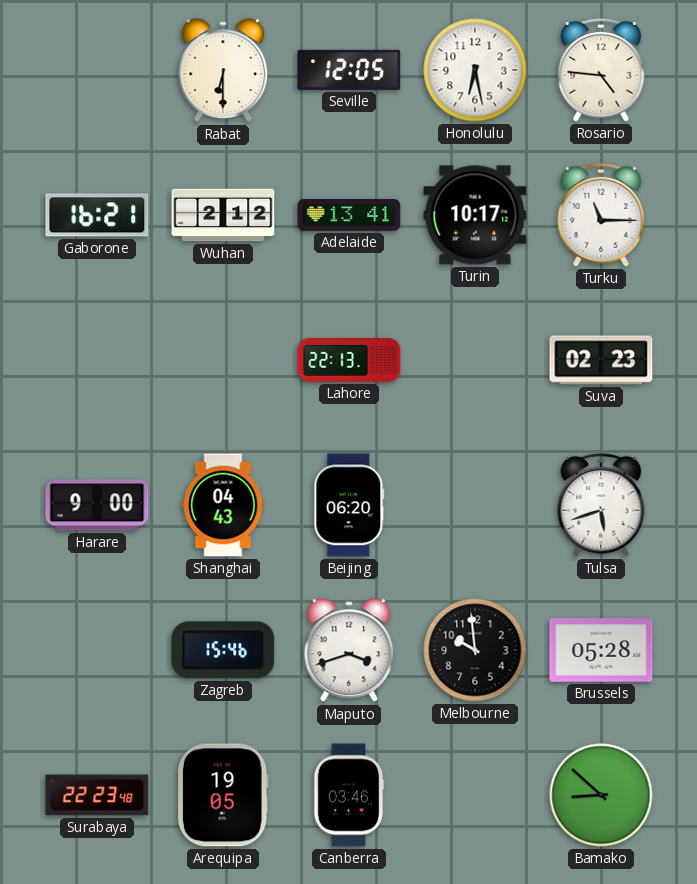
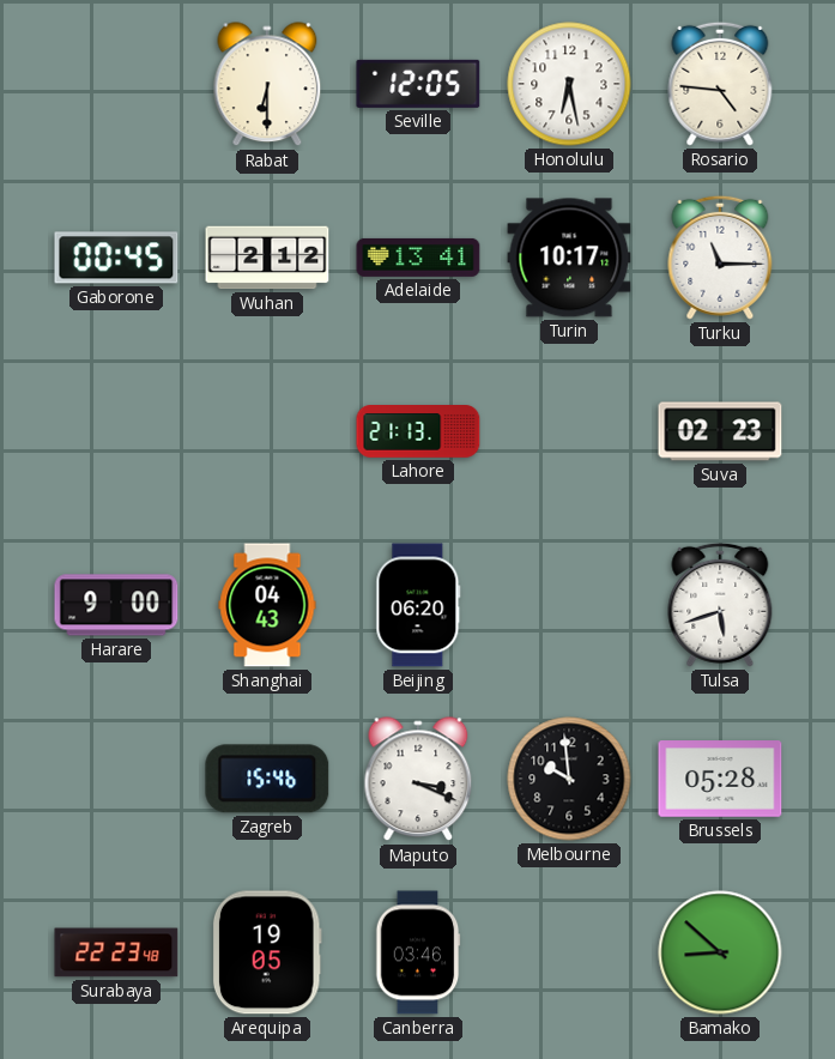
Gaborone: 16:21 -> 00:45 (116, 258)
Lahore: 22:13 -> 21:13 (418, 431)
Maputo: 3:42 -> 3:19 (418, 780)
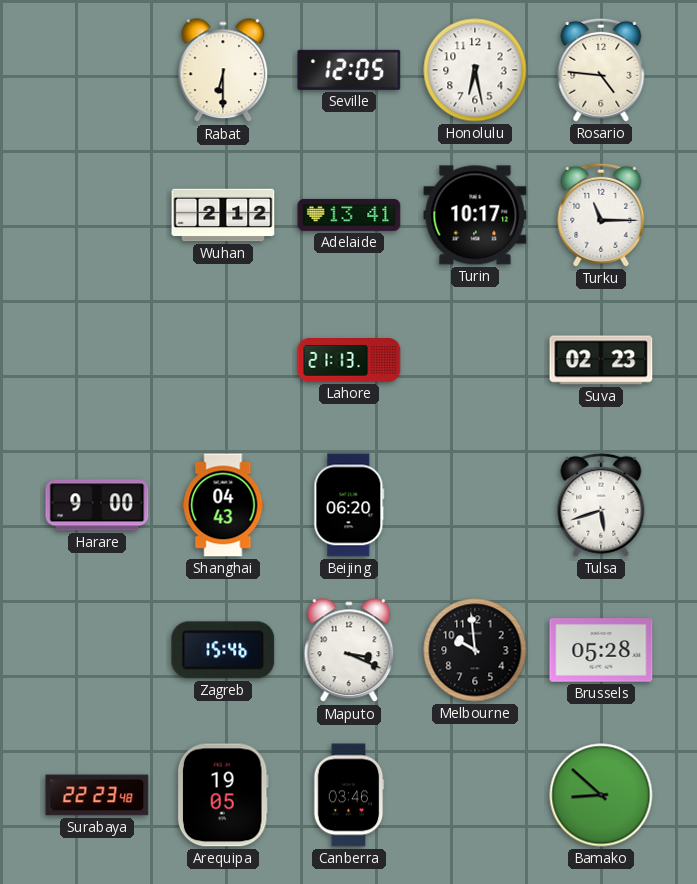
Gaborone: 00:45 -> none (116, 258)
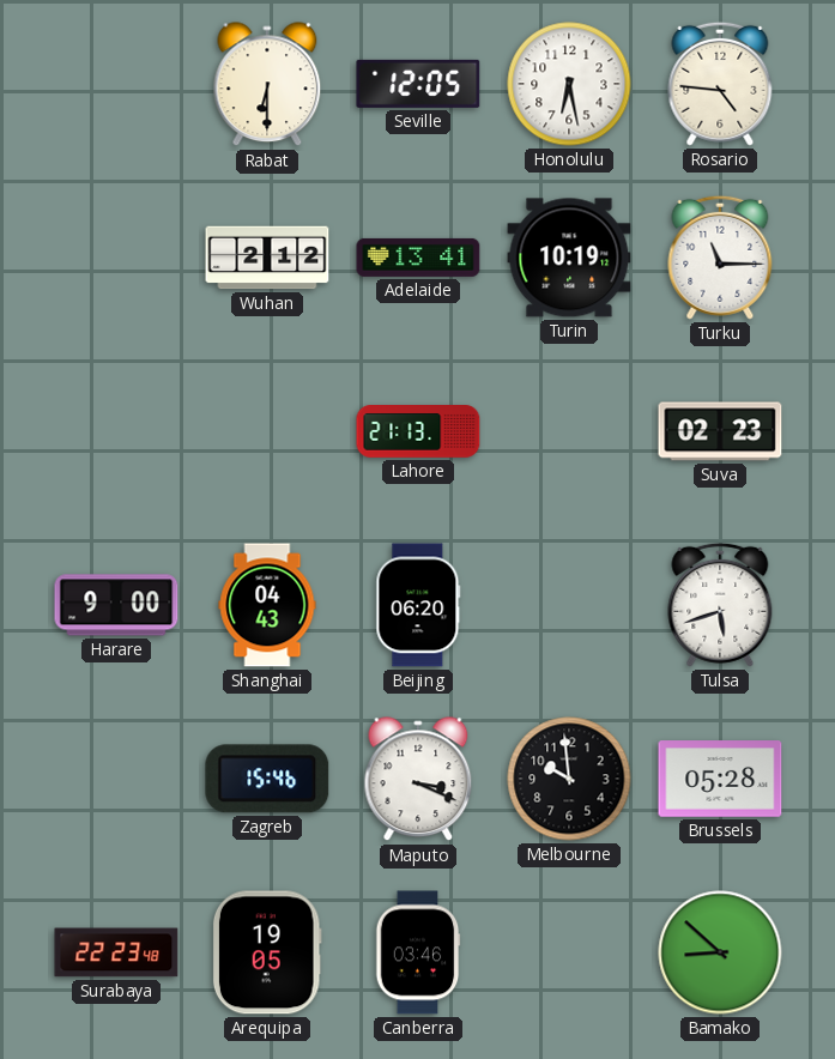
Turin: 10:17 -> 10:19 (569, 258)
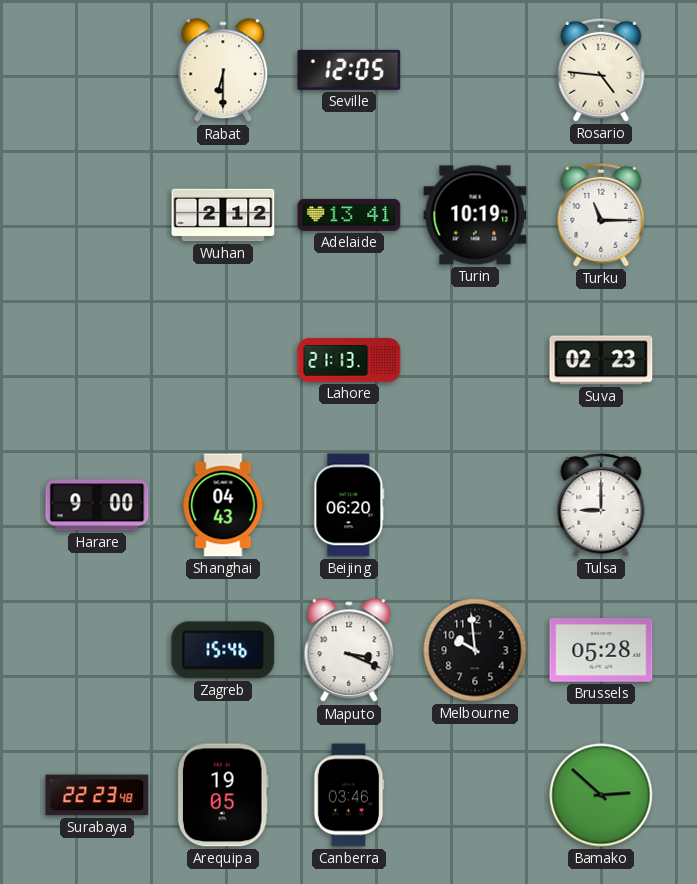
Honolulu: 6:28 -> none (569, 84)
Tulsa: 5:42 -> 9:00 (601, 505)
Bamako: 8:52 -> 2:52 (601, 795)
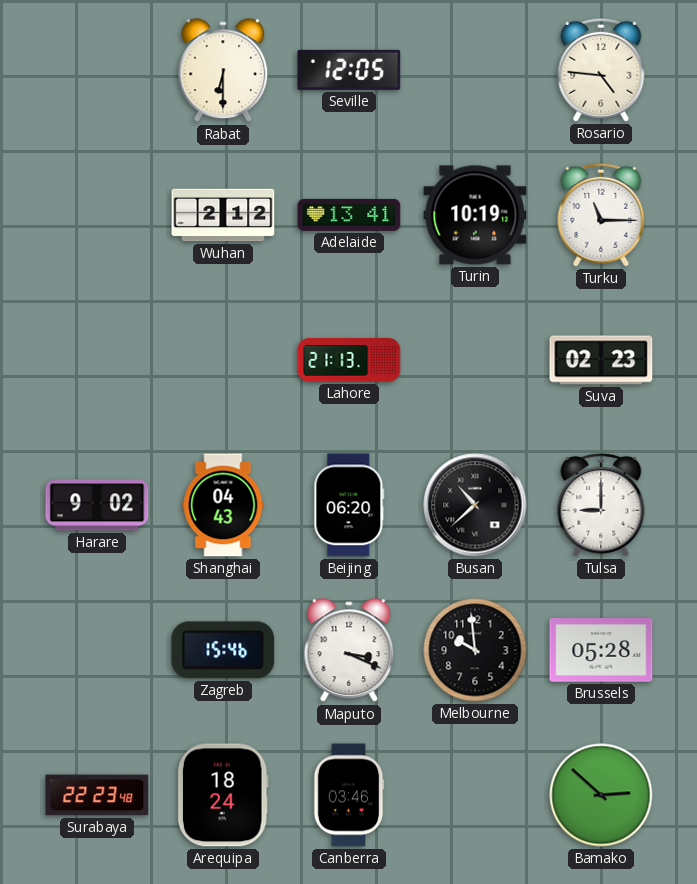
Harare: 9:00 -> 9:02 (97, 505)
Busan: none -> 10:38 (475, 505)
Arequipa: 19:05 -> 18:24 (223, 795)
